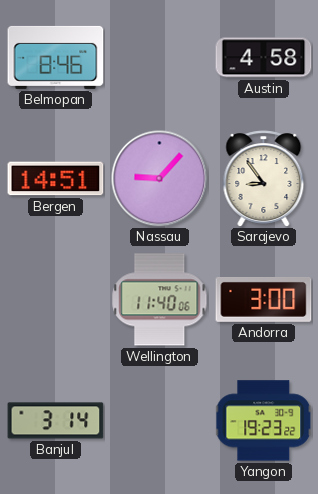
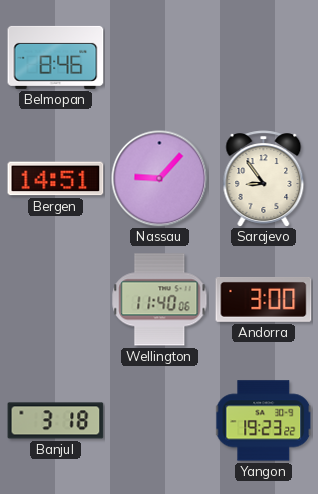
Austin: 4:58 -> none (264, 58)
Banjul: 3:14 -> 3:18 (56, 421)
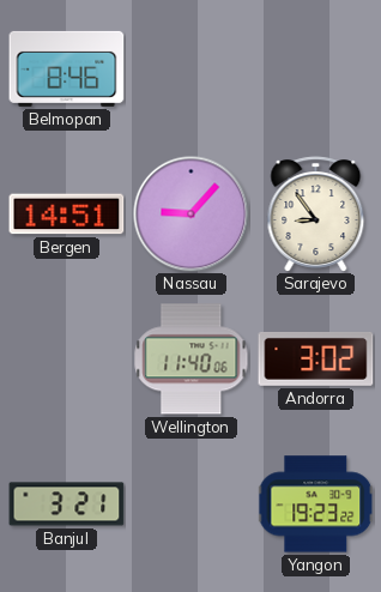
Andorra: 3:00 -> 3:02 (316, 358)
Banjul: 3:18 -> 3:21 (67, 505)
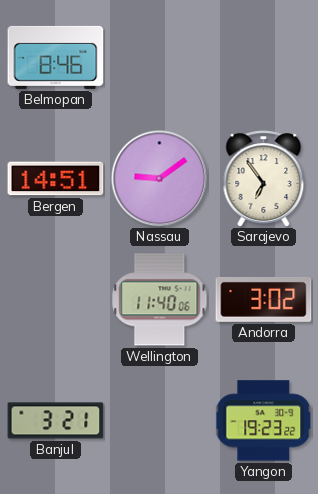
Nassau: 9:07 -> 9:09 (160, 179)
Sarajevo: 8:54 -> 6:54 (264, 179)
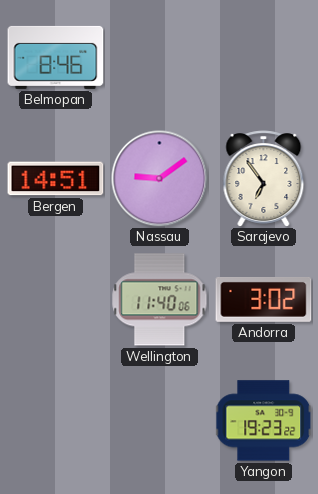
Banjul: 3:21 -> none (56, 421)
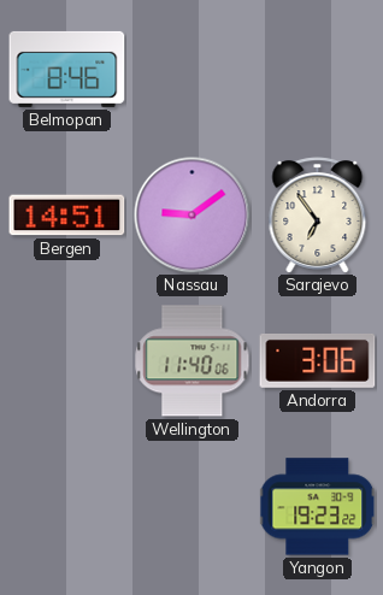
Andorra: 3:02 -> 3:06 (318, 360)
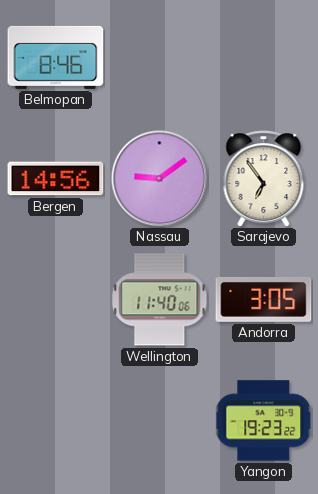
Bergen: 14:51 -> 14:56 (56, 179)
Andorra: 3:06 -> 3:05 (264, 299)
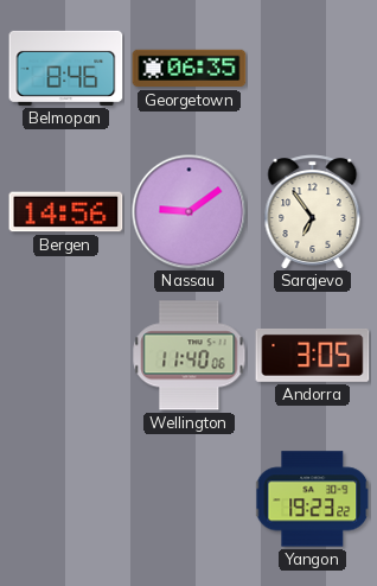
Georgetown: none -> 06:35 (190, 69)
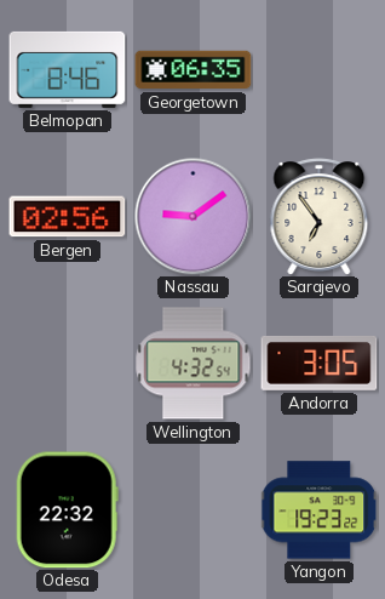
Bergen: 14:56 -> 02:56 (68, 217)
Wellington: 11:40 -> 4:32 (194, 364)
Odesa: none -> 22:32 (67, 510)
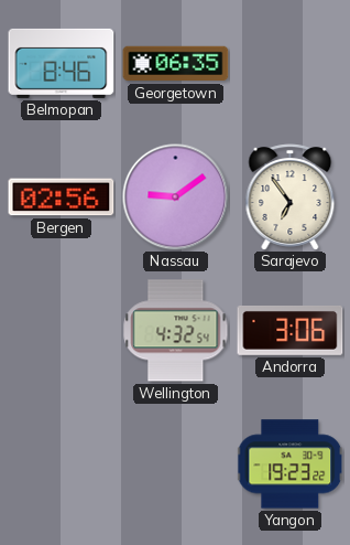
Andorra: 3:05 -> 3:06 (291, 330)
Odesa: 22:32 -> none (67, 510)
